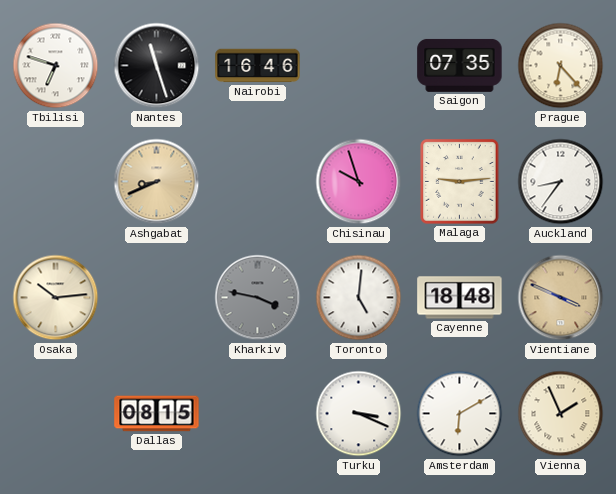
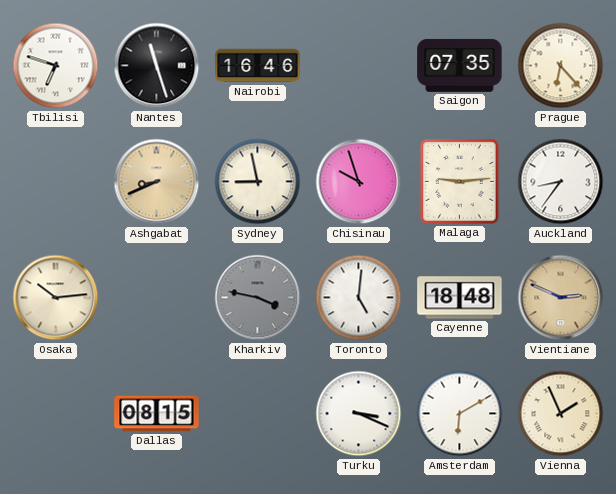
Sydney: none -> 8:58 (258, 182)
Vientiane: 3:49 -> 2:49 (561, 298)
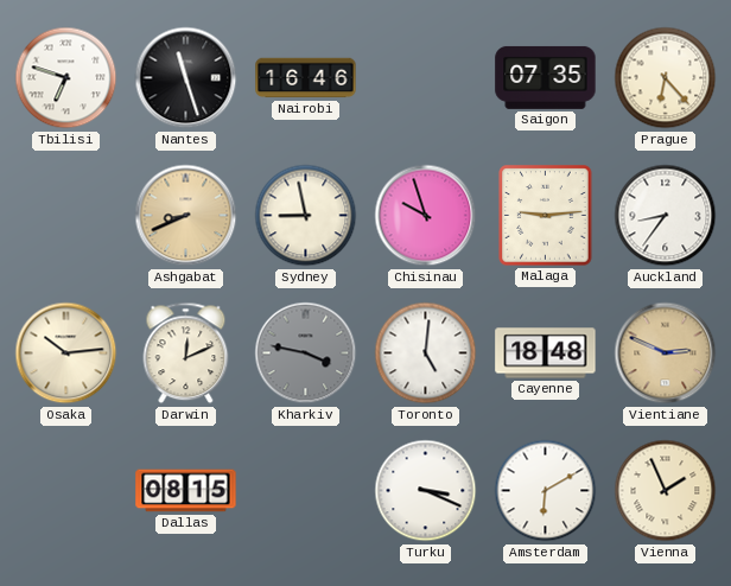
Darwin: none -> 12:11 (186, 353)
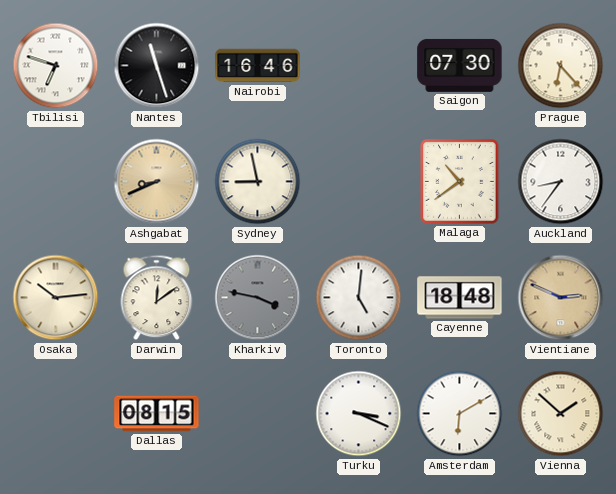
Saigon: 07:35 -> 07:30 (460, 65)
Chisinau: 9:57 -> none (426, 216)
Malaga: 9:14 -> 10:39 (460, 182)
Darwin: 12:11 -> 12:09 (157, 298)
Vienna: 1:56 -> 1:52 (561, 414)
